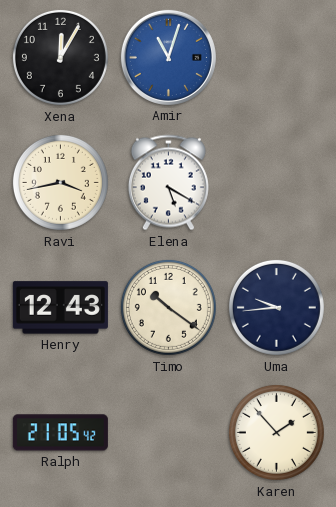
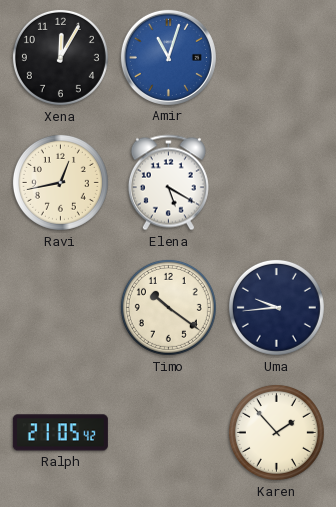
Ravi: 3:43 -> 12:43 (60, 182)
Henry: 12:43 -> none (60, 308)
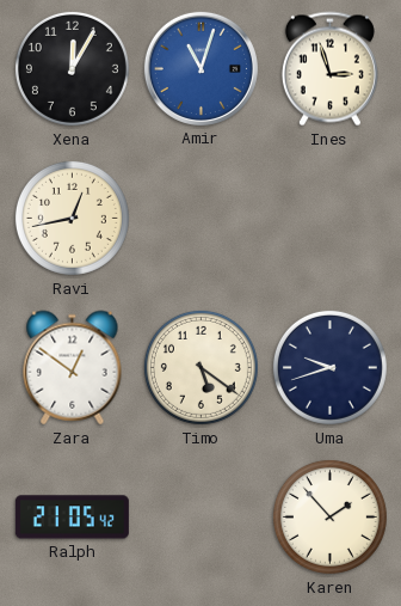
Ines: none -> 2:57 (329, 69)
Elena: 5:20 -> none (168, 183)
Zara: none -> 12:51 (73, 368)
Timo: 10:21 -> 5:21 (200, 367)
Uma: 9:44 -> 9:42 (329, 367)
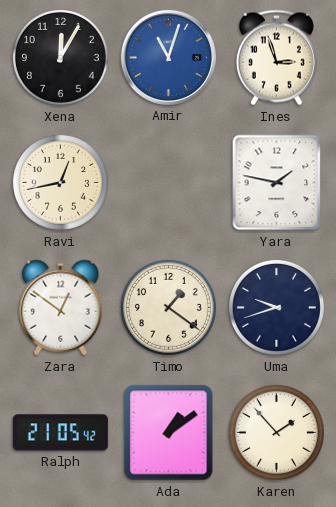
Yara: none -> 1:47 (277, 183)
Timo: 5:21 -> 1:21 (168, 307)
Ada: none -> 1:09 (169, 433)
